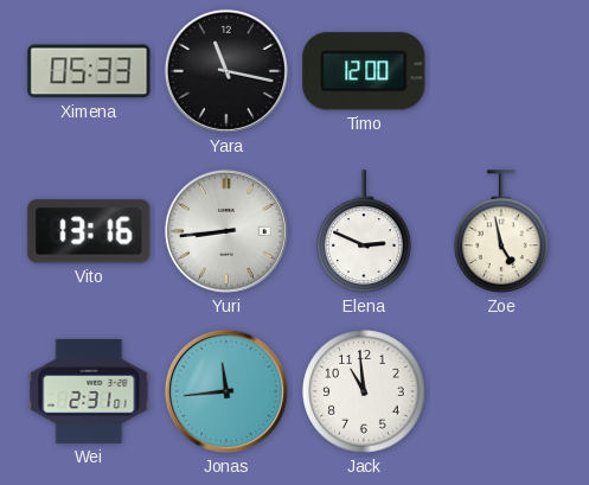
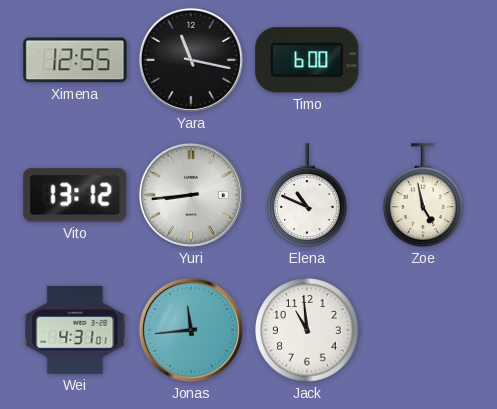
Ximena: 05:33 -> 12:55 (75, 60)
Timo: 12:00 -> 6:00 (307, 60)
Vito: 13:16 -> 13:12 (75, 195)
Elena: 2:49 -> 10:49 (308, 195)
Wei: 2:31 -> 4:31 (75, 330)
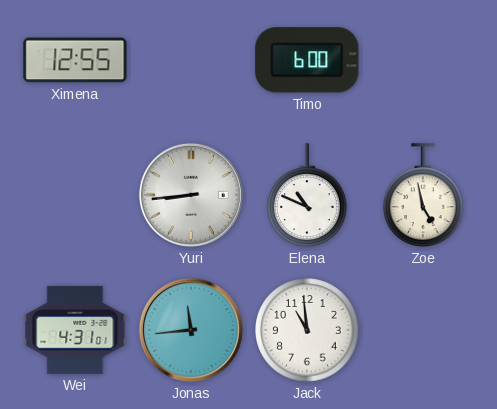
Yara: 11:17 -> none (191, 60)
Vito: 13:12 -> none (75, 195)
